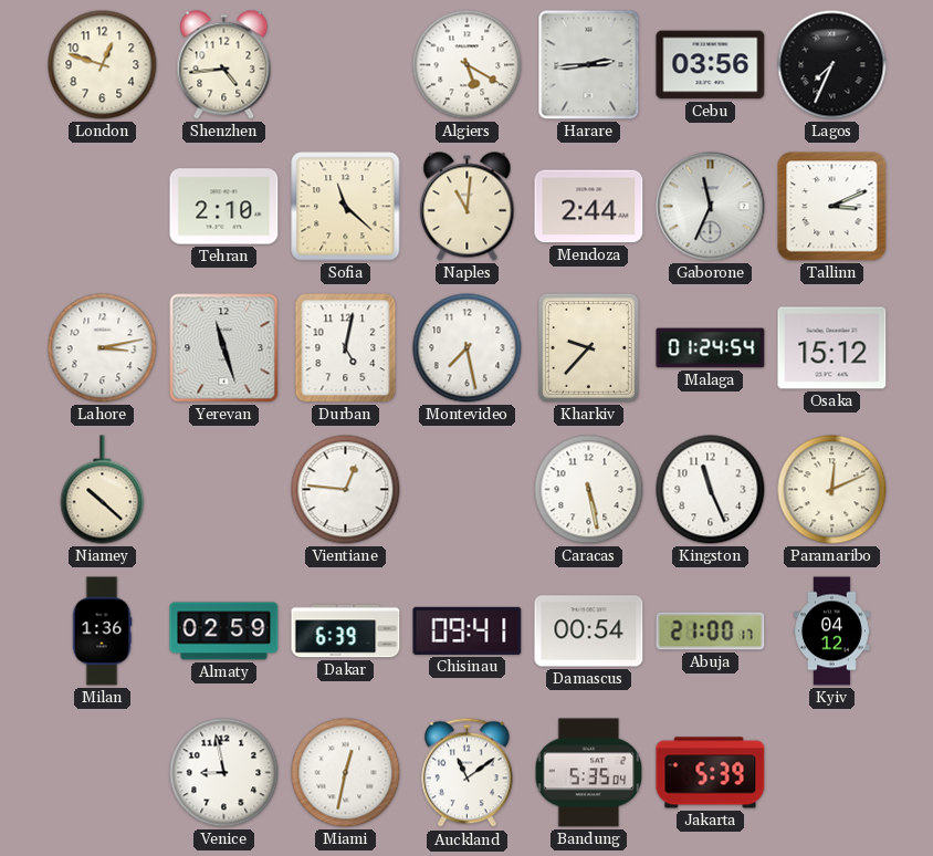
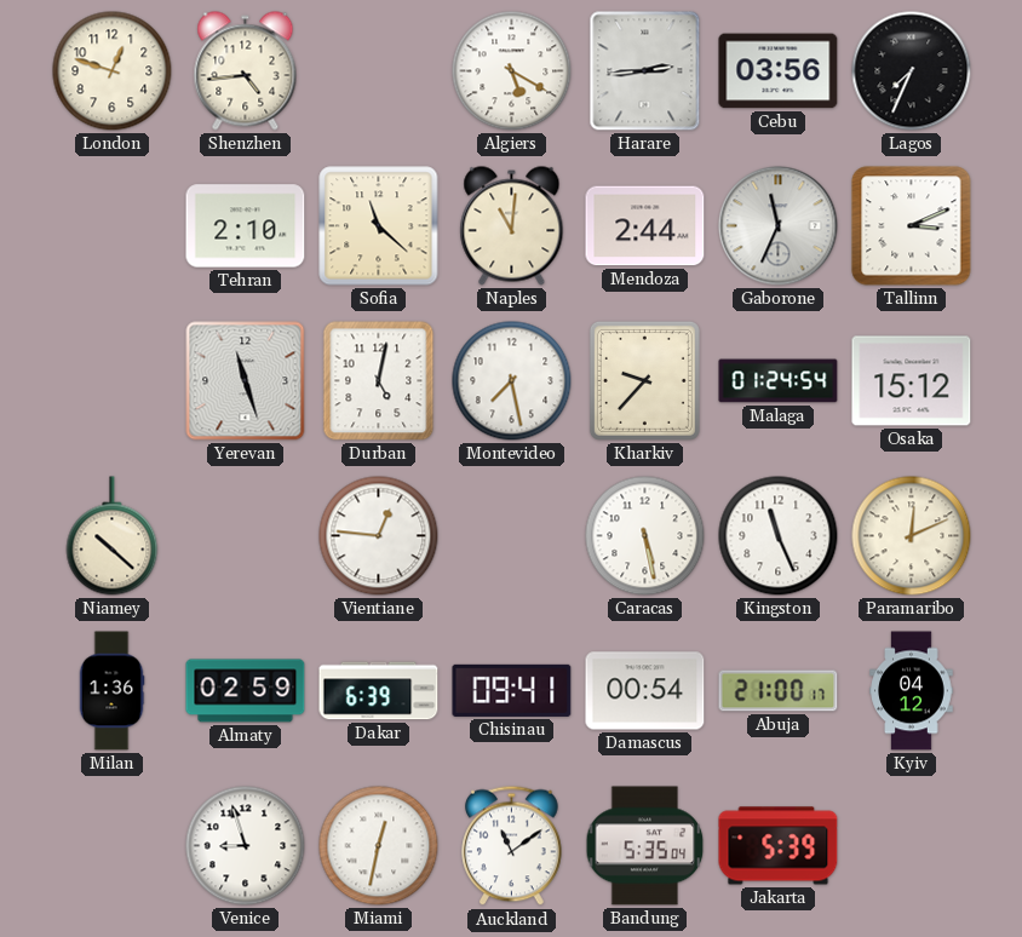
Lahore: 3:13 -> none (103, 348)
Venice: 8:58 -> 8:57 (246, 846)
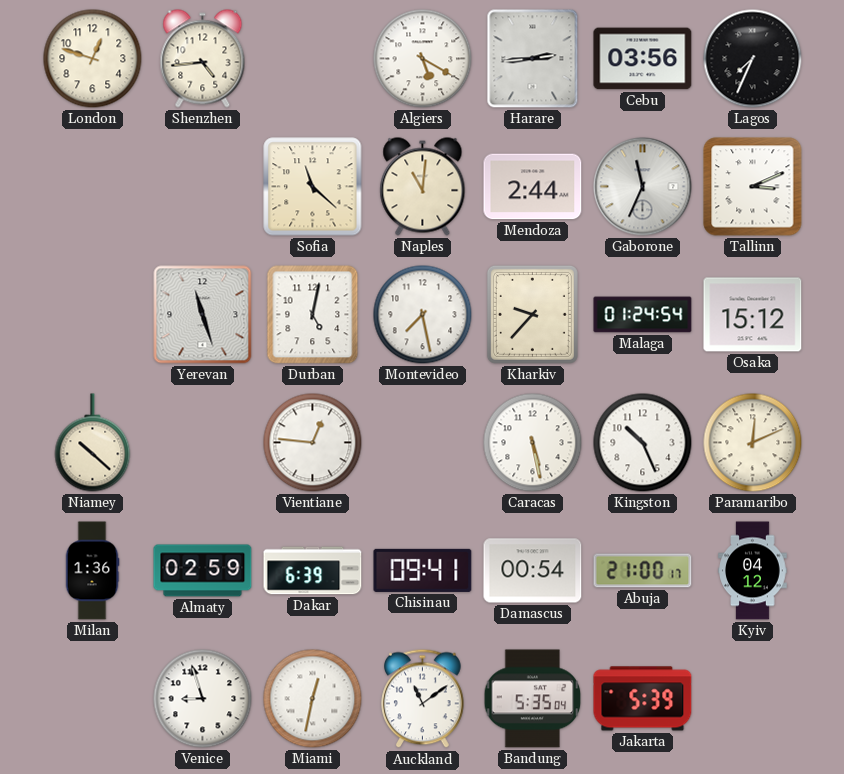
Tehran: 2:10 -> none (246, 226)
Kingston: 11:26 -> 10:26 (643, 443)
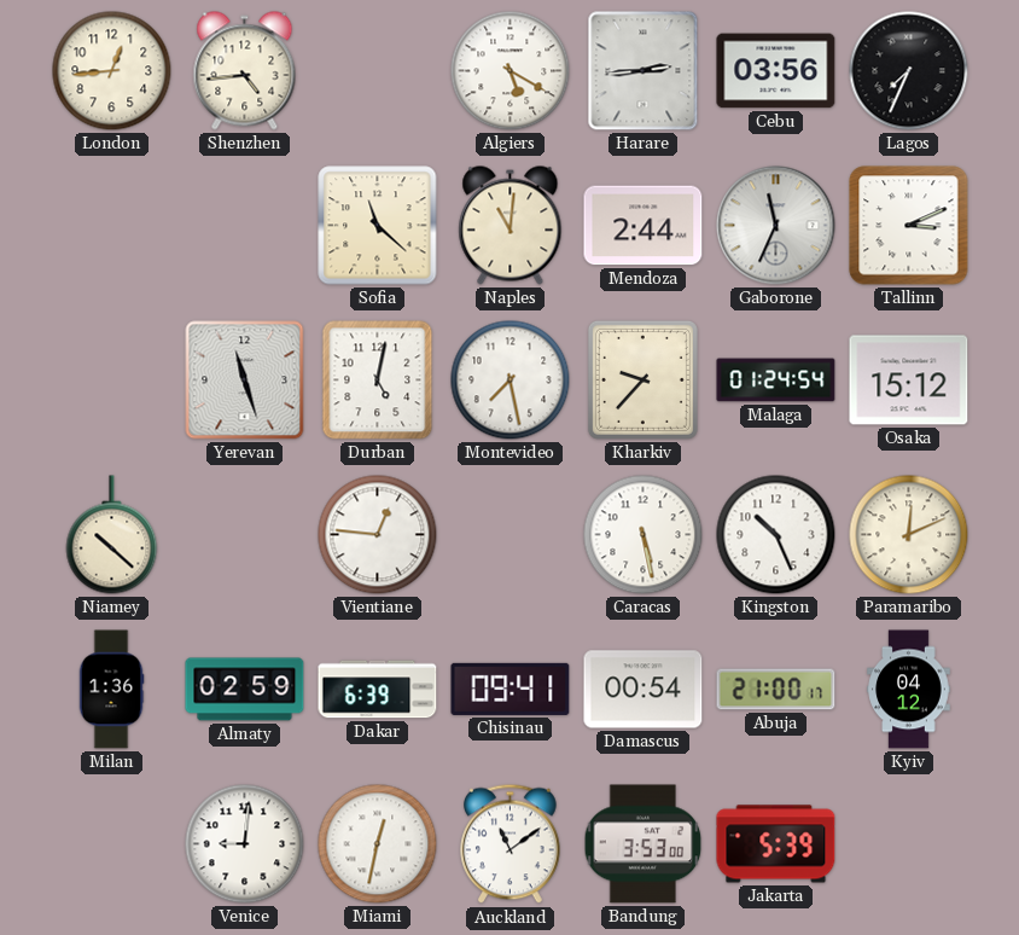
London: 12:48 -> 12:44 (112, 71)
Venice: 8:57 -> 9:01 (245, 844)
Bandung: 5:35 -> 3:53 (644, 844)
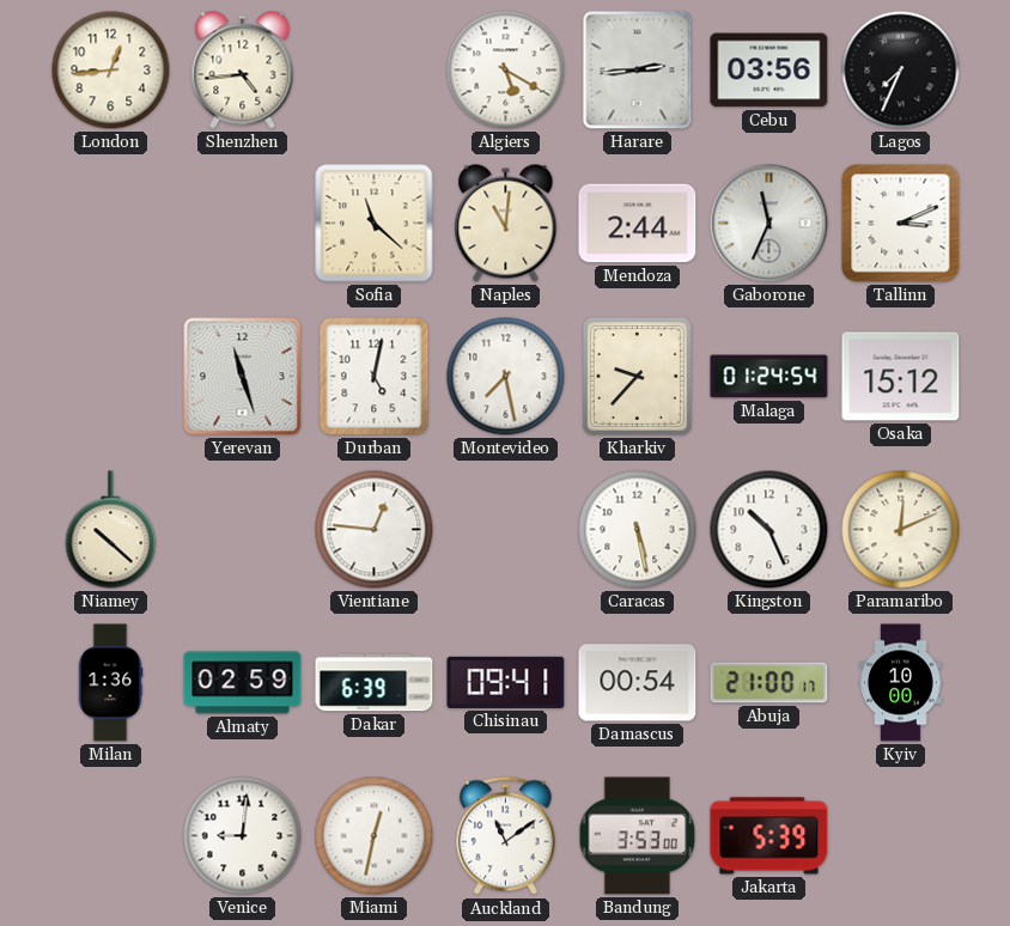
Kyiv: 04:12 -> 10:00 (901, 683)
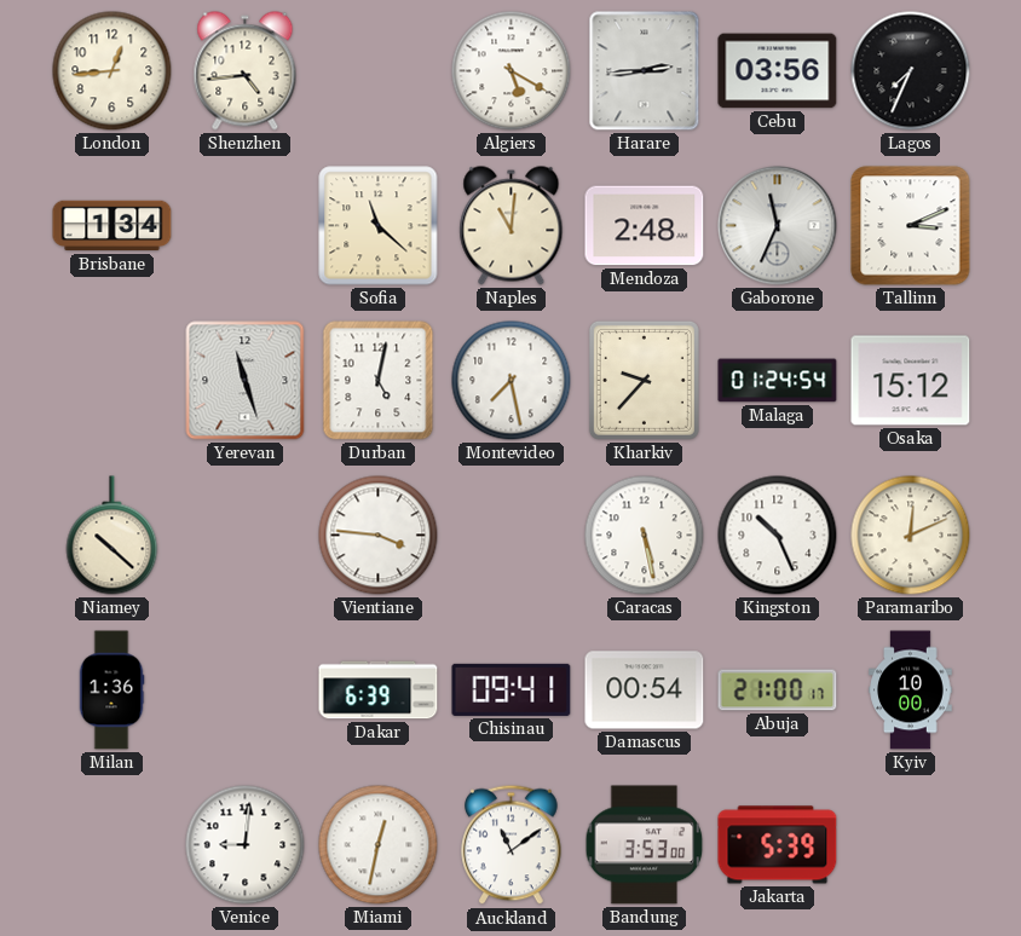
Brisbane: none -> 1:34 (113, 226)
Mendoza: 2:44 -> 2:48 (645, 226)
Vientiane: 12:46 -> 3:46 (379, 536)
Almaty: 02:59 -> none (243, 683)
